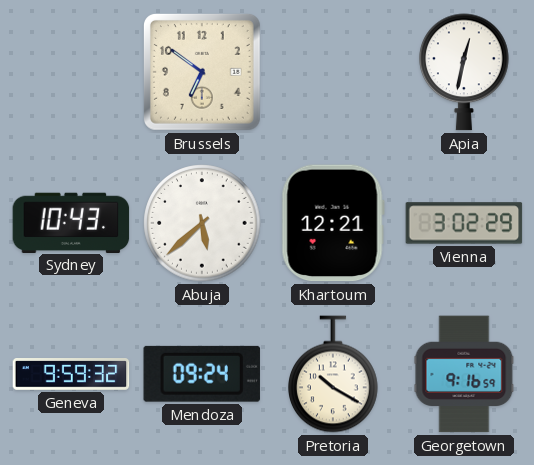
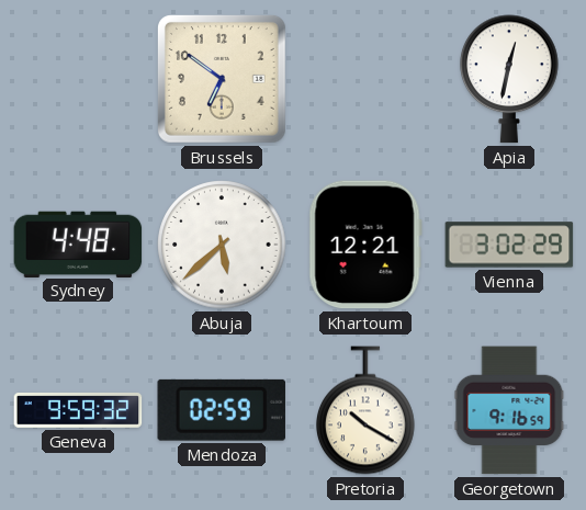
Sydney: 10:43 -> 4:48 (78, 243)
Mendoza: 09:24 -> 02:59 (222, 410)
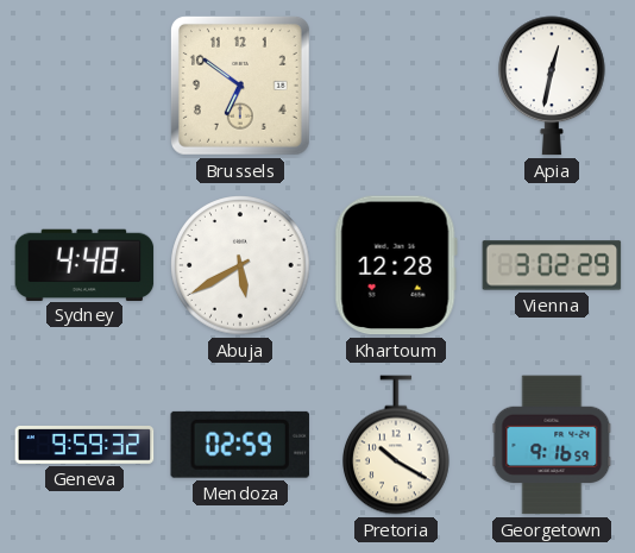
Abuja: 5:38 -> 5:40 (240, 265)
Khartoum: 12:21 -> 12:28 (396, 265)
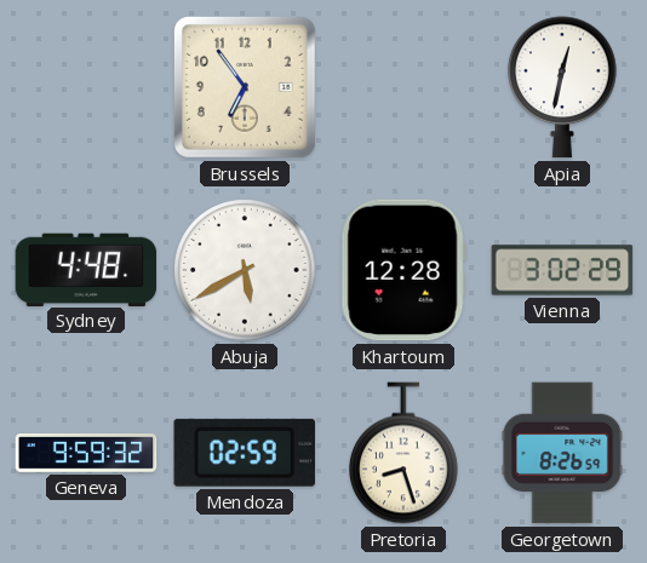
Brussels: 6:51 -> 6:54 (245, 87)
Pretoria: 10:20 -> 8:27 (405, 453)
Georgetown: 9:16 -> 8:26 (562, 453)
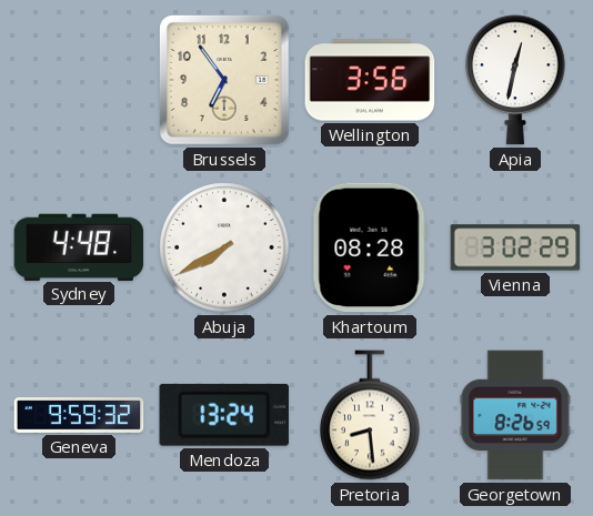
Wellington: none -> 3:56 (370, 80)
Abuja: 5:40 -> 7:40 (224, 247)
Khartoum: 12:28 -> 08:28 (370, 247)
Mendoza: 02:59 -> 13:24 (224, 415)
Pretoria: 8:27 -> 8:29 (371, 415)
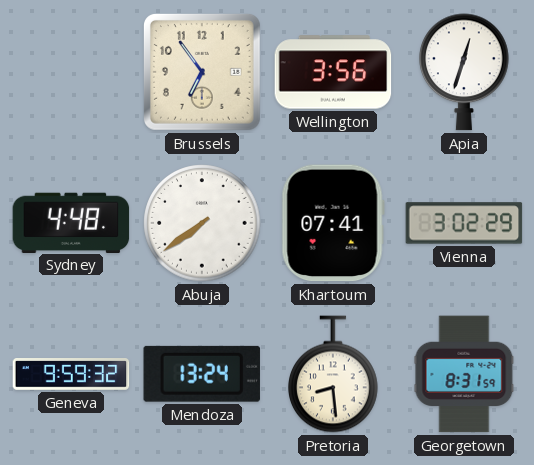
Apia: 12:32 -> 12:33 (465, 72)
Abuja: 7:40 -> 7:39 (202, 223)
Khartoum: 08:28 -> 07:41 (333, 223)
Georgetown: 8:26 -> 8:31 (464, 374)
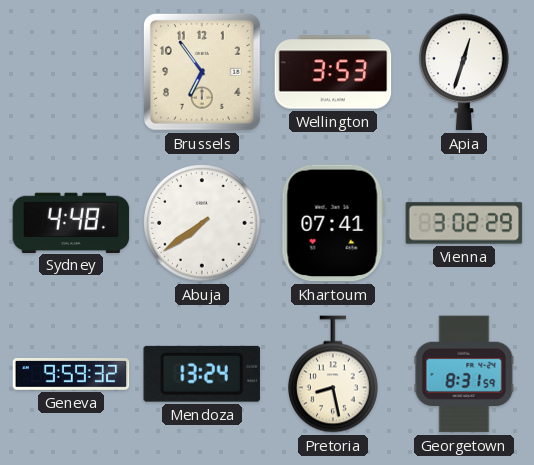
Wellington: 3:56 -> 3:53 (333, 72)
Pretoria: 8:29 -> 8:28 (334, 374)
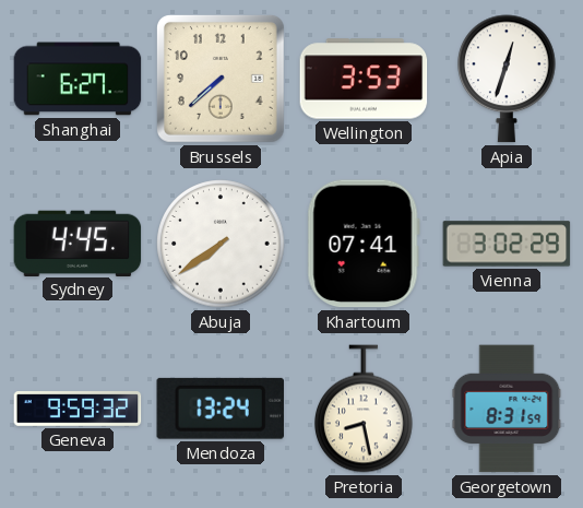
Shanghai: none -> 6:27 (78, 79)
Brussels: 6:54 -> 7:38 (221, 79)
Sydney: 4:48 -> 4:45 (78, 243)
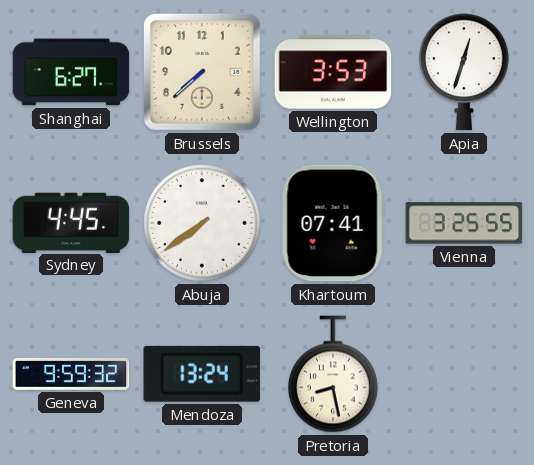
Vienna: 3:02 -> 3:25 (464, 223)
Georgetown: 8:31 -> none (507, 409)
